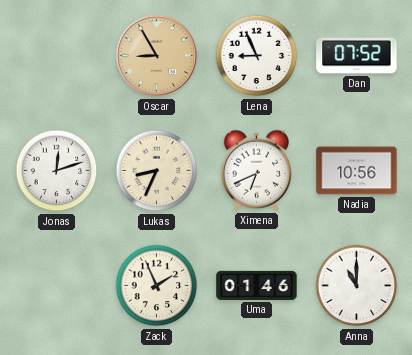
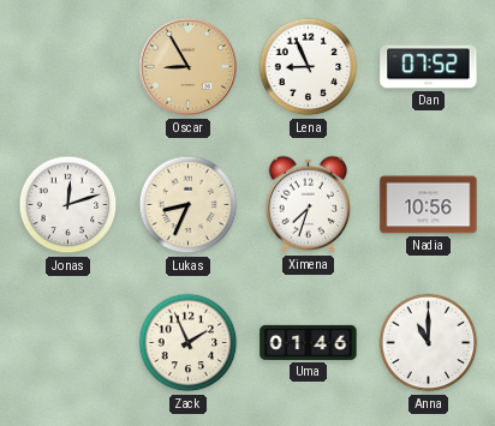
Ximena: 6:41 -> 7:33 (309, 204)
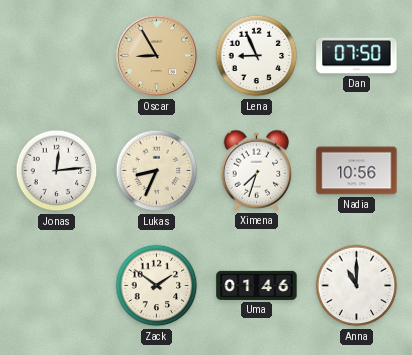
Dan: 07:52 -> 07:50 (357, 56)
Jonas: 12:12 -> 12:14 (57, 171)
Zack: 1:56 -> 1:51 (157, 286)
